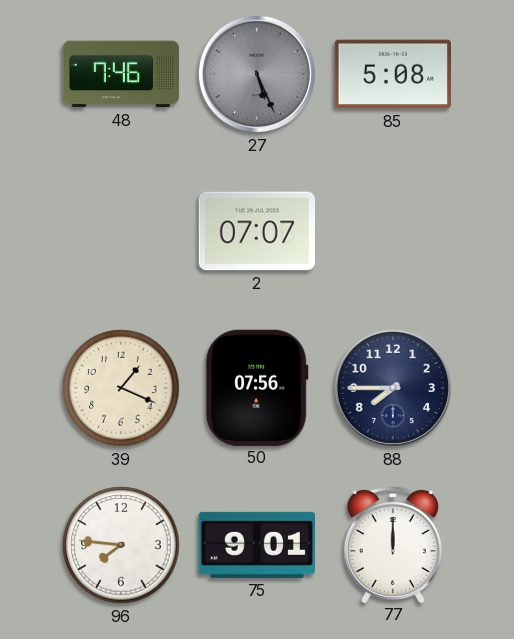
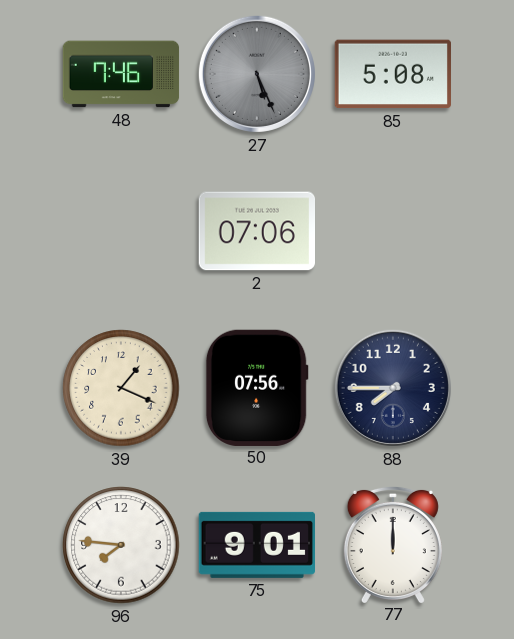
2: 07:07 -> 07:06 (256, 231)
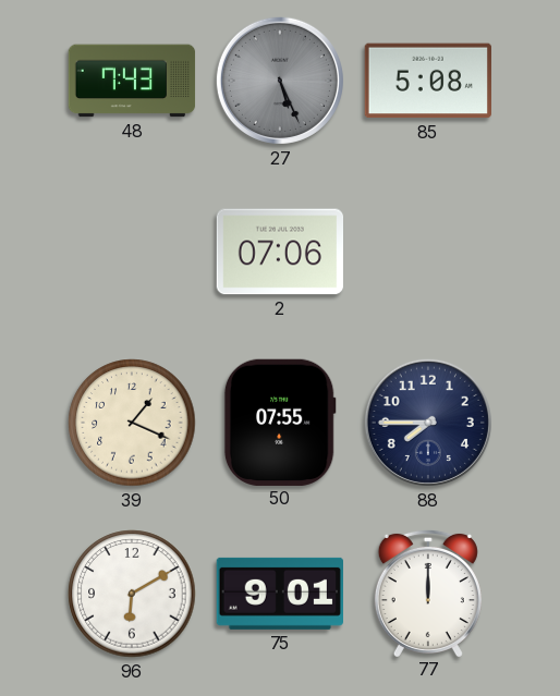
48: 7:46 -> 7:43 (132, 81)
50: 07:56 -> 07:55 (280, 422)
96: 7:46 -> 6:10 (132, 594)
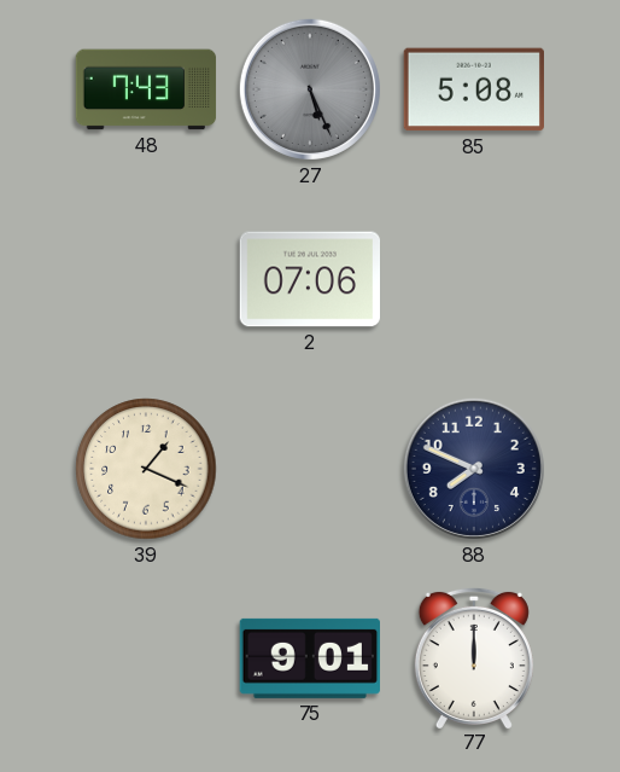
50: 07:55 -> none (280, 422)
88: 7:45 -> 7:49 (474, 469)
96: 6:10 -> none (132, 594)
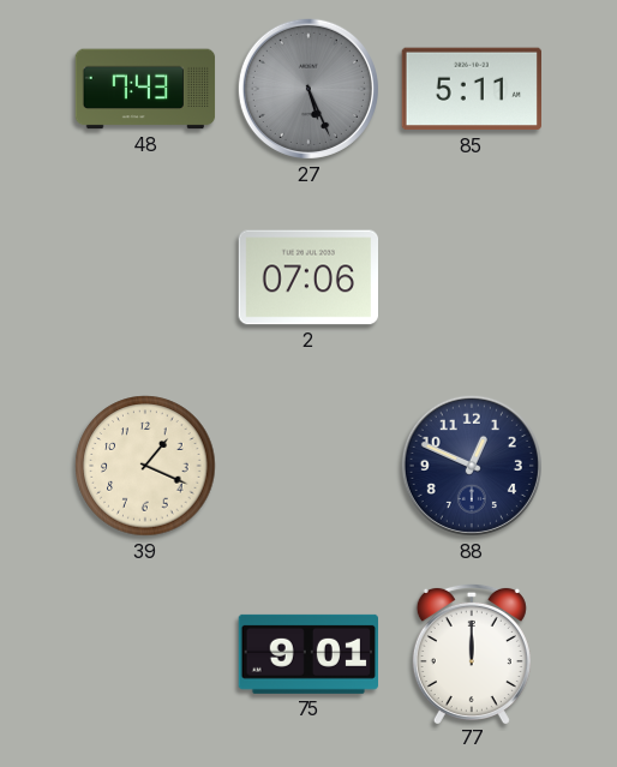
85: 5:08 -> 5:11 (471, 89)
88: 7:49 -> 12:49 (472, 466)
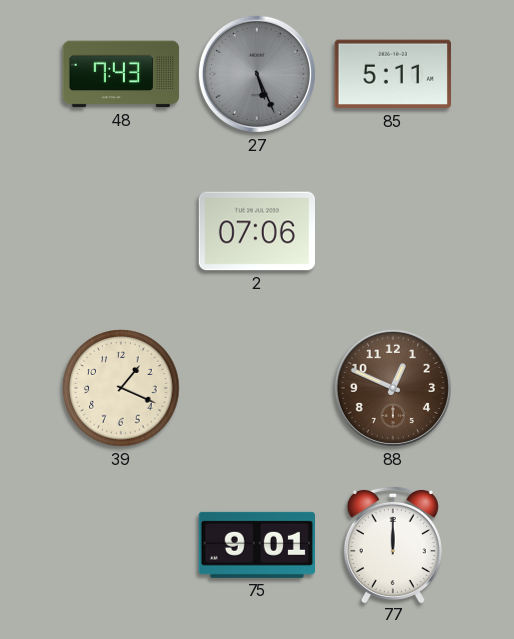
88 dial: navy -> brown (393, 388)
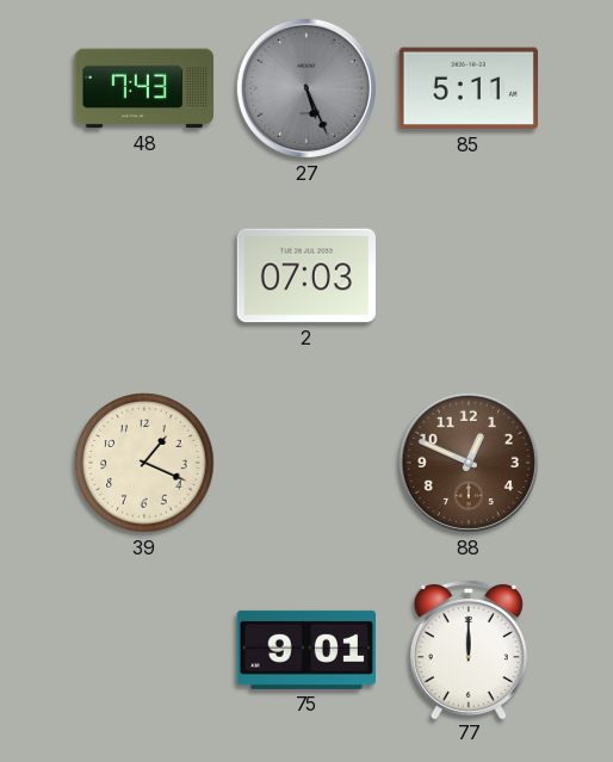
2: 07:06 -> 07:03 (305, 275)
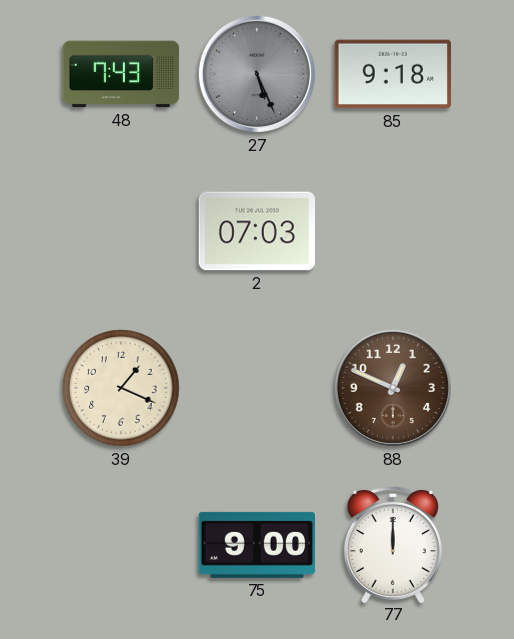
85: 5:11 -> 9:18 (392, 74)
75: 9:01 -> 9:00 (256, 545)
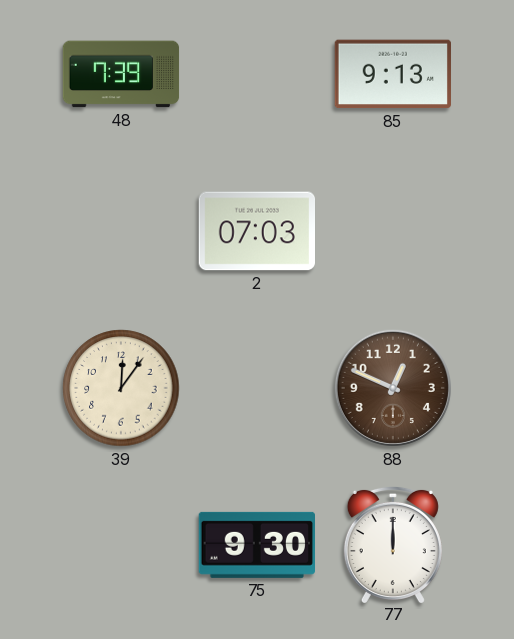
48: 7:43 -> 7:39 (121, 74)
27: 5:26 -> none (257, 74)
85: 9:18 -> 9:13 (392, 74)
39: 1:19 -> 12:06 (121, 388)
75: 9:00 -> 9:30 (256, 545)
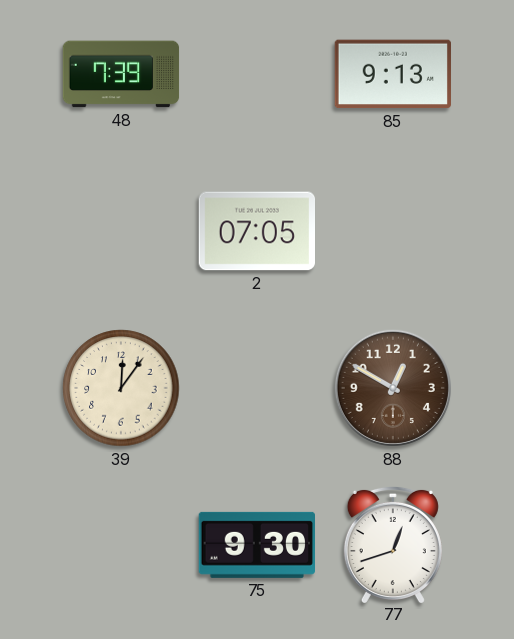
2: 07:03 -> 07:05 (256, 231)
88: 12:49 -> 12:50 (393, 388)
77: 12:00 -> 12:42 (393, 544)
